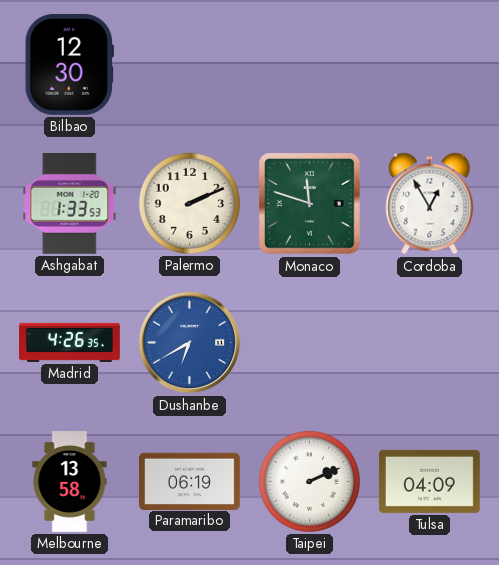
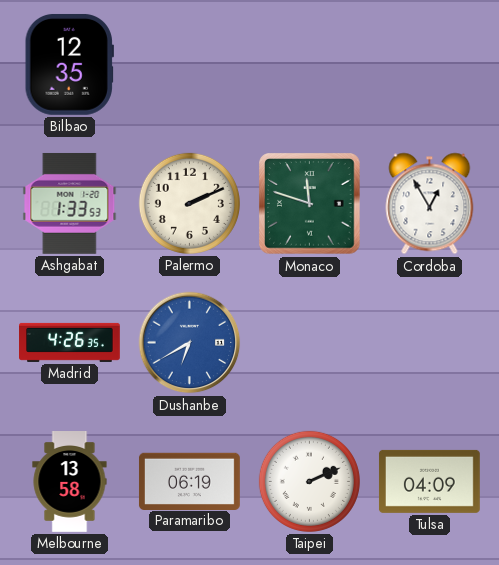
Bilbao: 12:30 -> 12:35 (69, 64)
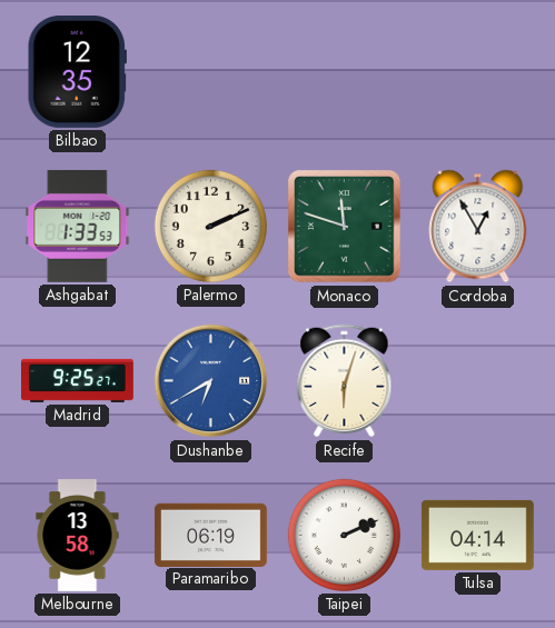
Madrid: 4:26 -> 9:25 (78, 380)
Recife: none -> 6:03 (345, 381)
Tulsa: 04:09 -> 04:14 (477, 535)
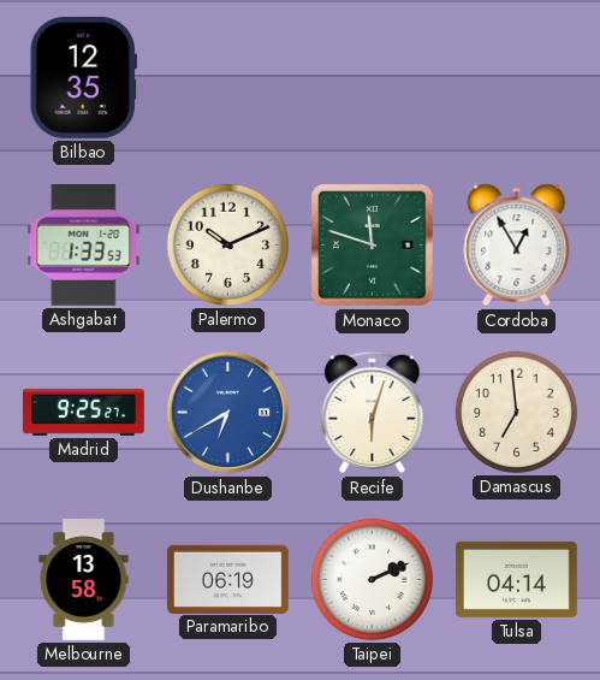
Palermo: 2:11 -> 10:11 (227, 244)
Damascus: none -> 6:59 (516, 412)
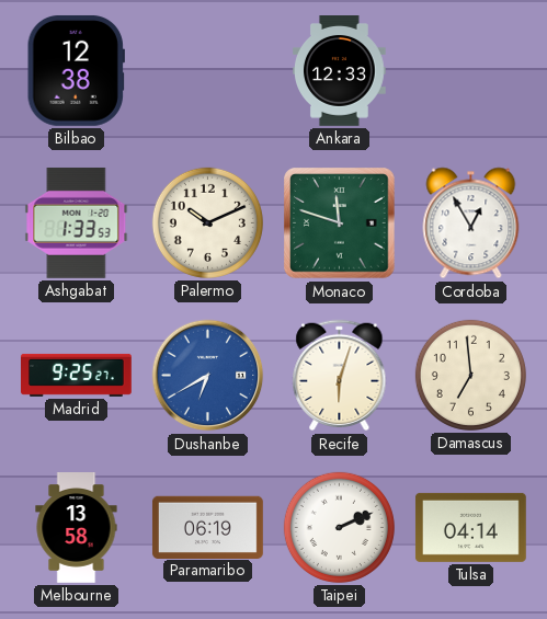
Bilbao: 12:35 -> 12:38 (76, 70)
Ankara: none -> 12:33 (340, 71)
